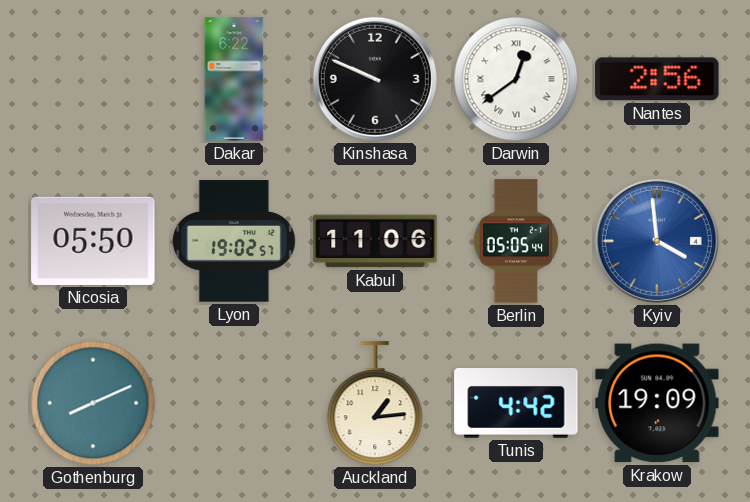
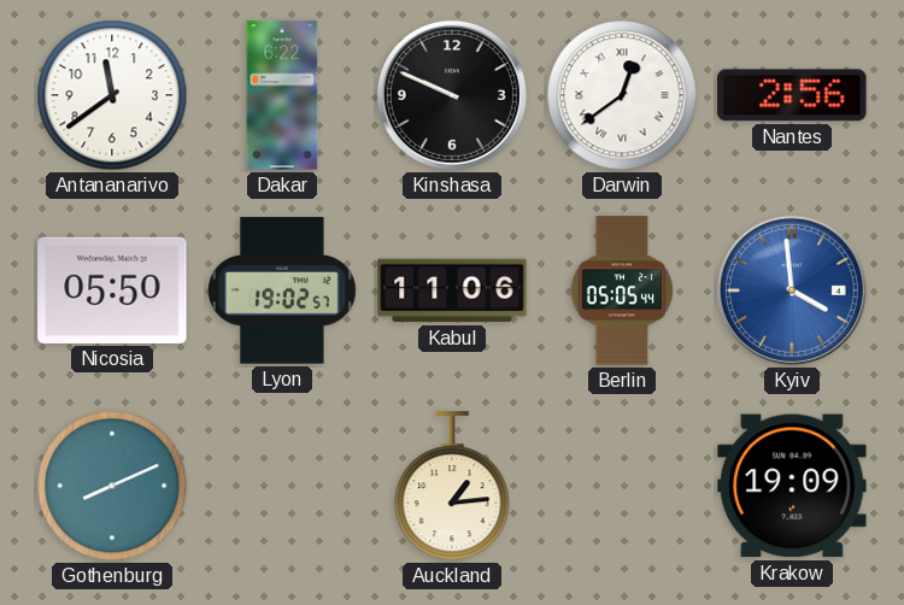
Antananarivo: none -> 11:39 (112, 95)
Tunis: 4:42 -> none (516, 404)
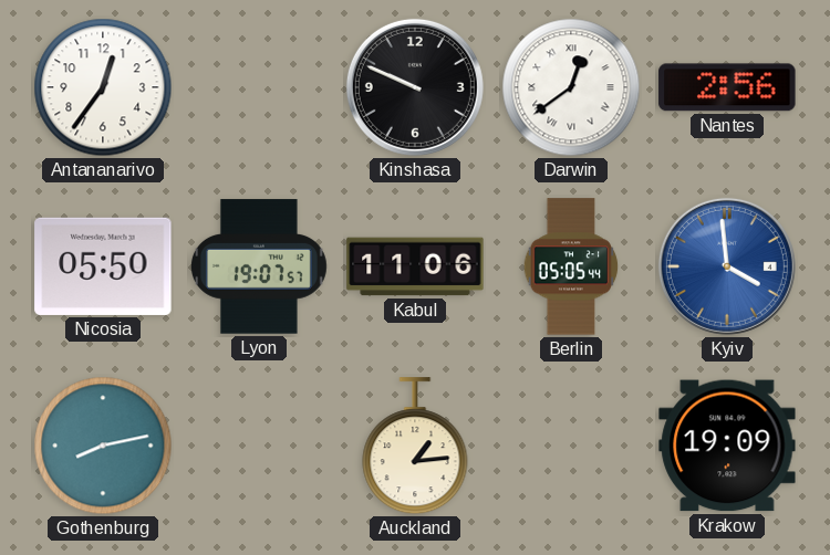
Antananarivo: 11:39 -> 12:36 (103, 87)
Dakar: 6:22 -> none (282, 95)
Lyon: 19:02 -> 19:07 (259, 266)
Gothenburg: 8:11 -> 8:13 (103, 446)
